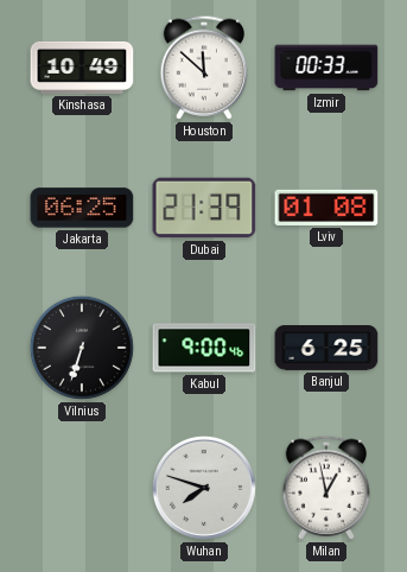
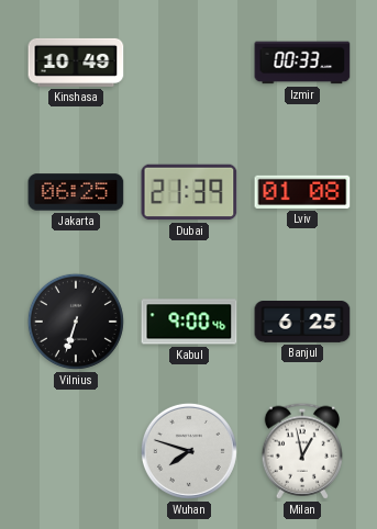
Houston: 11:52 -> none (204, 68)
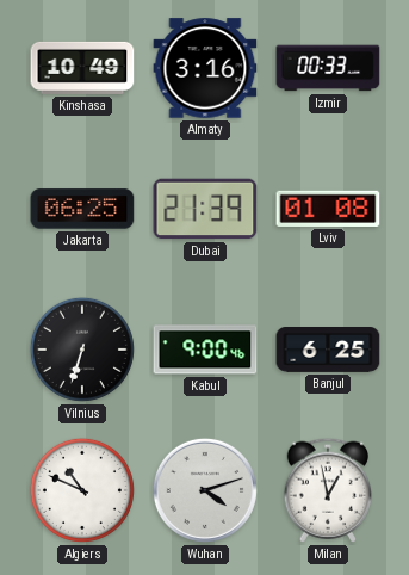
Almaty: none -> 3:16 (205, 68)
Algiers: none -> 10:49 (82, 490)
Wuhan: 7:48 -> 4:12 (205, 490)
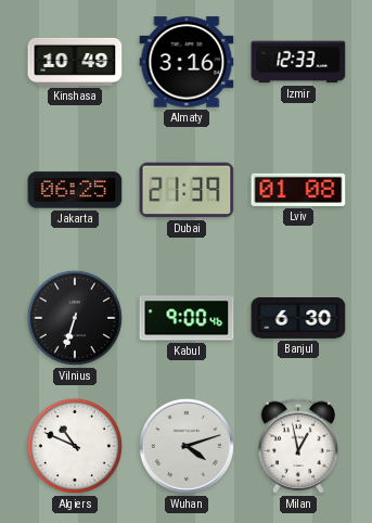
Izmir: 00:33 -> 12:33 (298, 62)
Banjul: 6:25 -> 6:30 (298, 319)
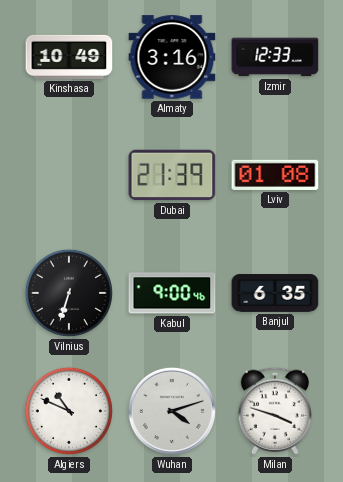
Jakarta: 06:25 -> none (75, 190)
Banjul: 6:30 -> 6:35 (275, 294)
Milan: 12:58 -> 3:48 (275, 411)
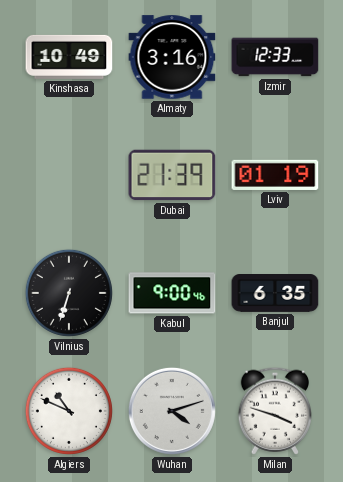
Lviv: 01:08 -> 01:19 (275, 175)
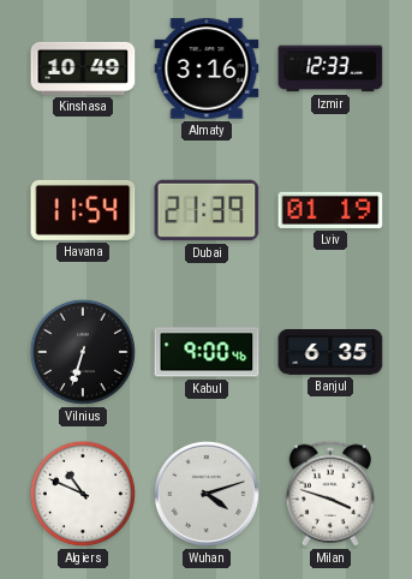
Havana: none -> 11:54 (83, 210)
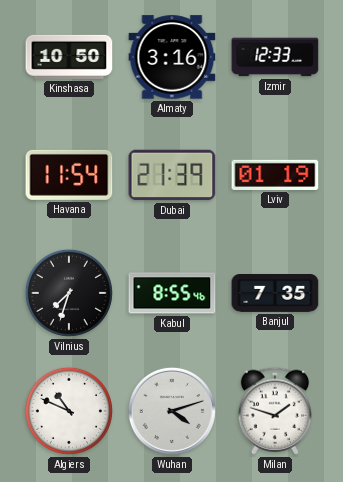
Kinshasa: 10:49 -> 10:50 (69, 57)
Vilnius: 6:33 -> 7:33 (69, 293)
Kabul: 9:00 -> 8:55 (172, 293)
Banjul: 6:35 -> 7:35 (275, 294)
Milan: 3:48 -> 1:48 (275, 411)
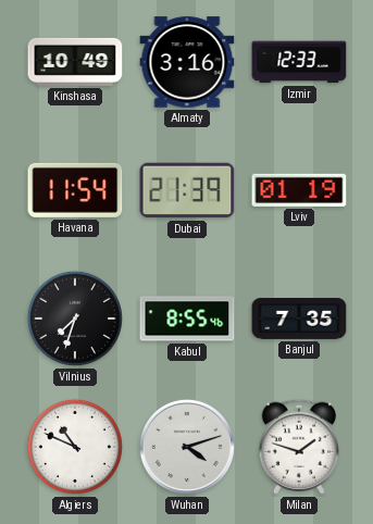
Kinshasa: 10:50 -> 10:49 (75, 62)
